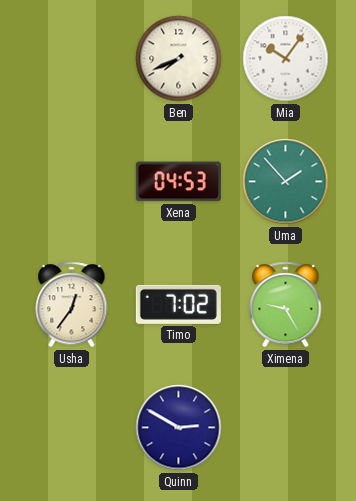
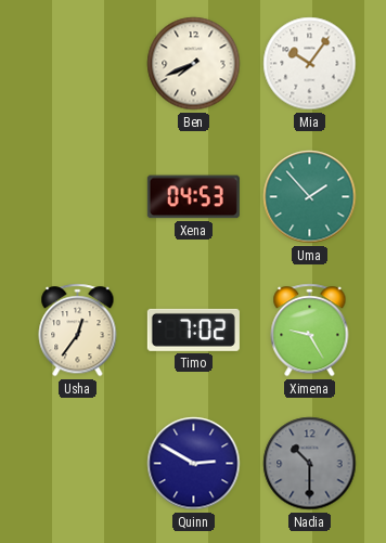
Nadia: none -> 10:30 (310, 464)
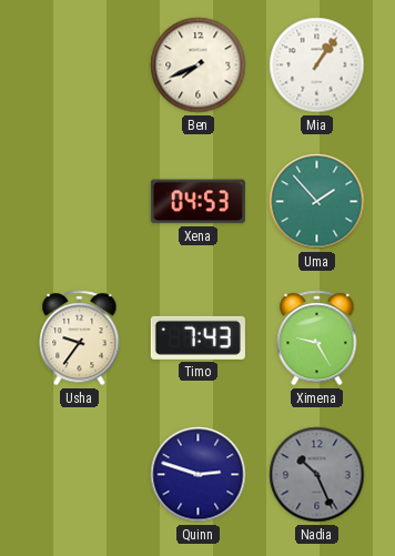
Mia: 10:06 -> 1:06 (317, 65)
Usha: 12:36 -> 9:36 (80, 338)
Timo: 7:02 -> 7:43 (197, 337)
Quinn: 2:50 -> 2:48 (199, 475)
Nadia: 10:30 -> 10:26 (317, 475)
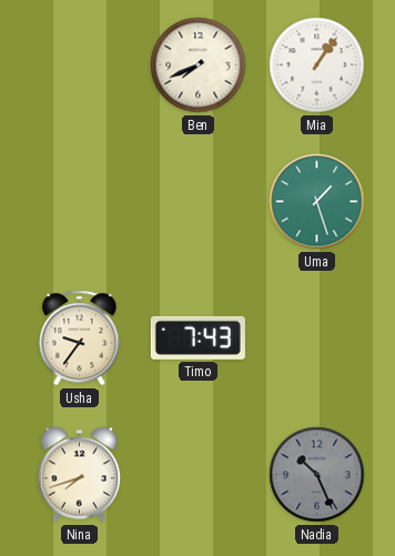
Xena: 04:53 -> none (197, 202)
Uma: 1:53 -> 1:27 (317, 202)
Ximena: 9:25 -> none (317, 338)
Nina: none -> 7:42 (80, 475)
Quinn: 2:48 -> none (199, 475)
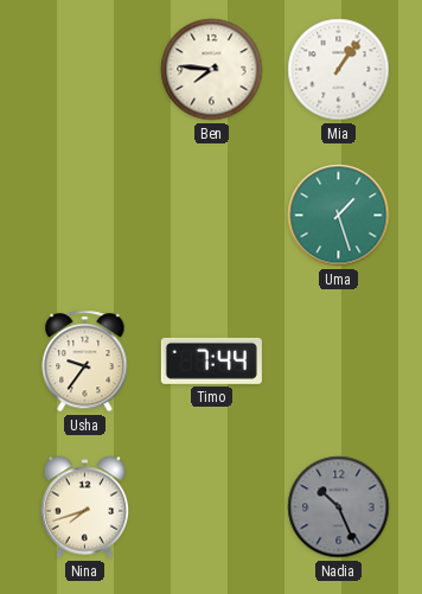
Ben: 7:41 -> 7:46 (212, 70)
Timo: 7:43 -> 7:44 (211, 360)
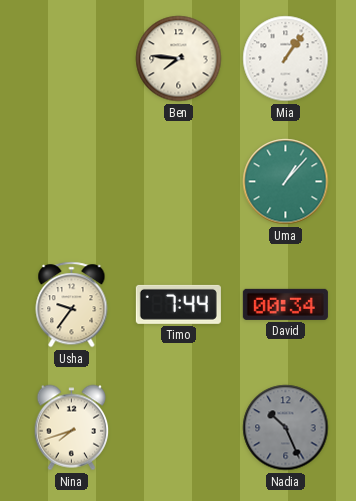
Uma: 1:27 -> 1:07 (286, 182)
David: none -> 00:34 (285, 304)
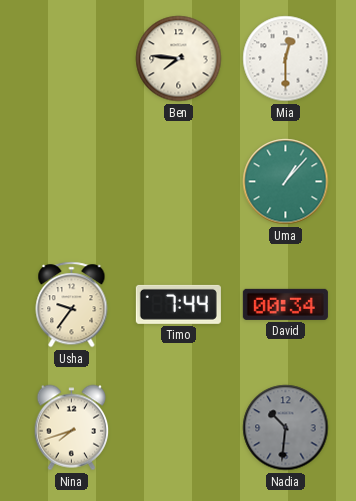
Mia: 1:06 -> 12:30 (286, 59)
Nadia: 10:26 -> 10:31 (286, 428)
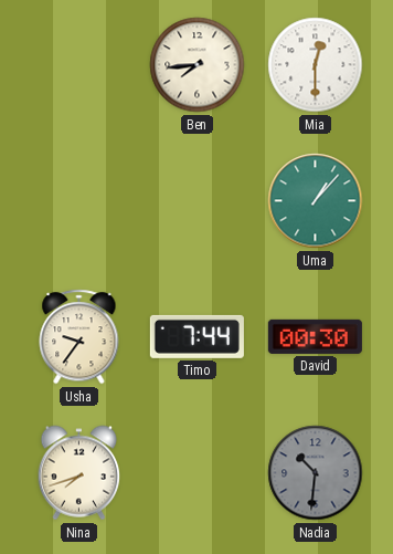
Ben: 7:46 -> 7:44 (198, 65)
David: 00:34 -> 00:30 (315, 336)
